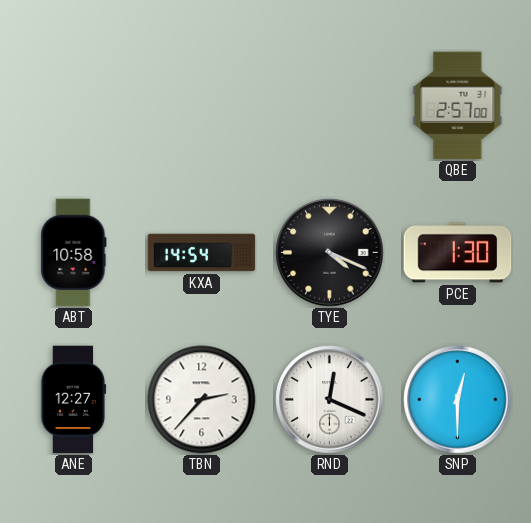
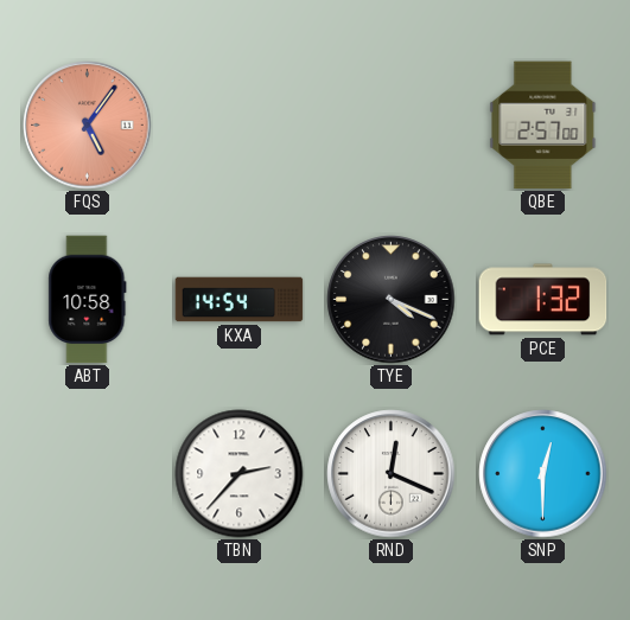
FQS: none -> 5:06 (88, 126)
PCE: 1:30 -> 1:32 (543, 300)
ANE: 12:27 -> none (73, 400)
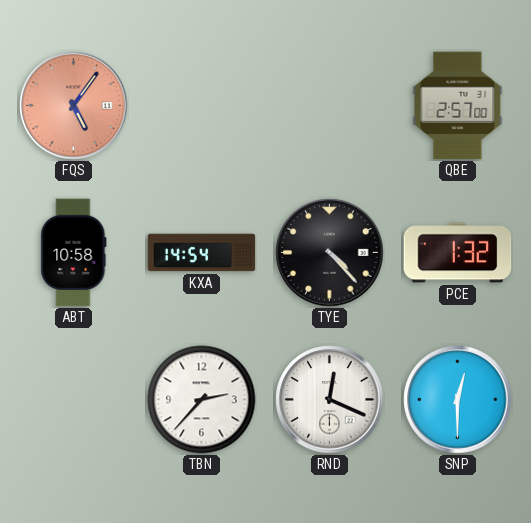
TYE: 4:19 -> 4:23 (330, 253)
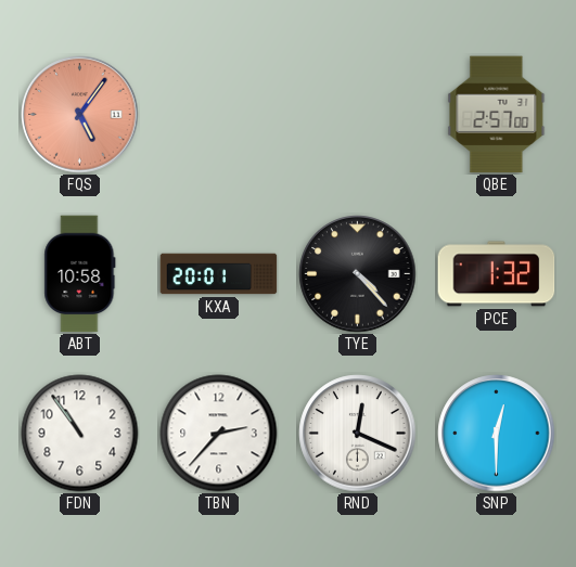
KXA: 14:54 -> 20:01 (219, 274)
FDN: none -> 10:54 (80, 434)
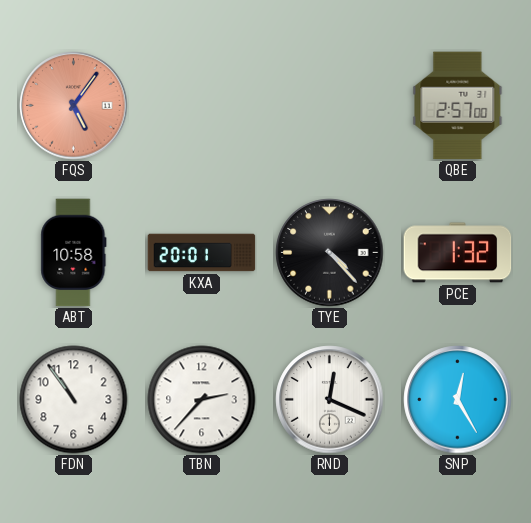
SNP: 12:30 -> 12:25 (458, 400)
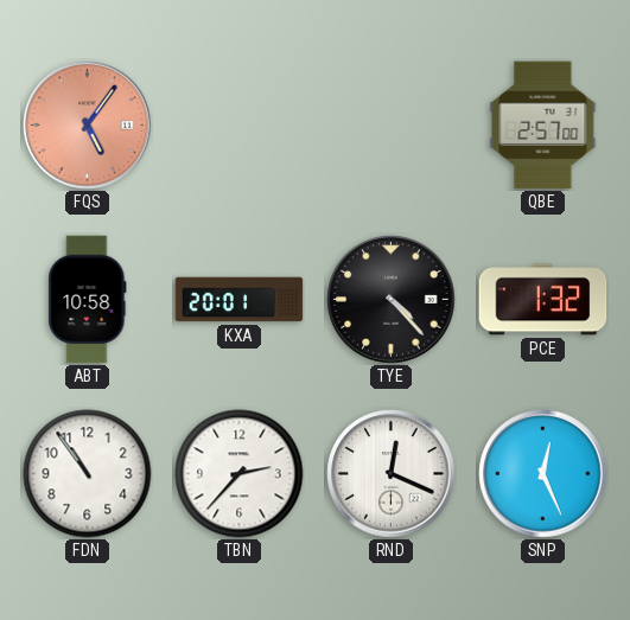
SNP: 12:25 -> 12:26 (543, 474)
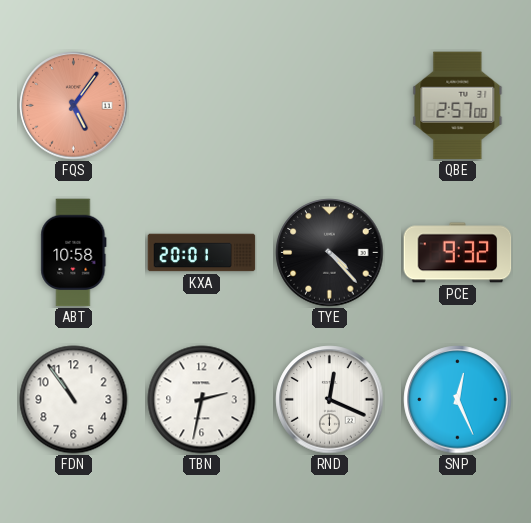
PCE: 1:32 -> 9:32 (458, 253)
TBN: 2:37 -> 2:32 (202, 400)
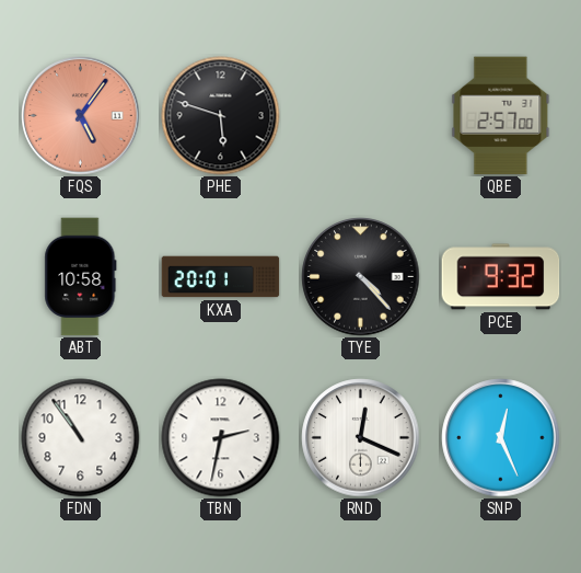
PHE: none -> 5:48 (221, 116)
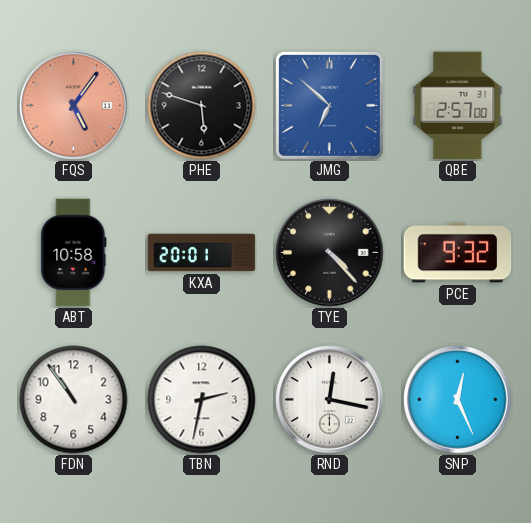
JMG: none -> 6:52 (329, 105)
RND: 12:19 -> 12:17 (330, 400)
